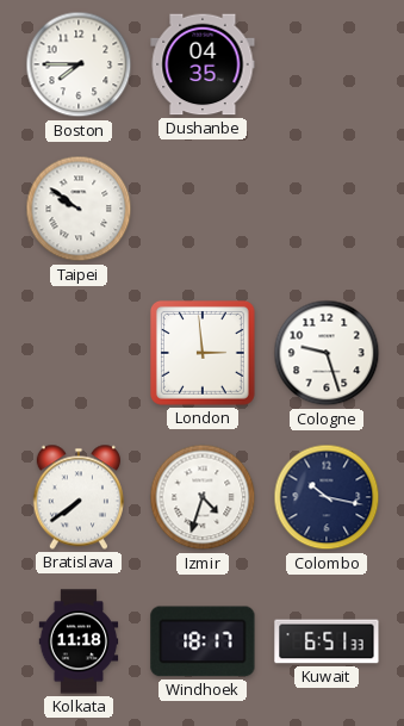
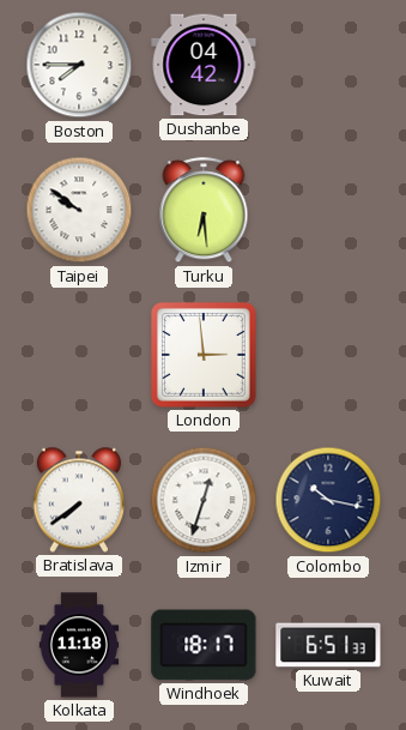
Dushanbe: 04:35 -> 04:42 (204, 65)
Turku: none -> 6:29 (204, 211)
Cologne: 9:27 -> none (327, 353)
Izmir: 4:33 -> 12:33 (204, 500)
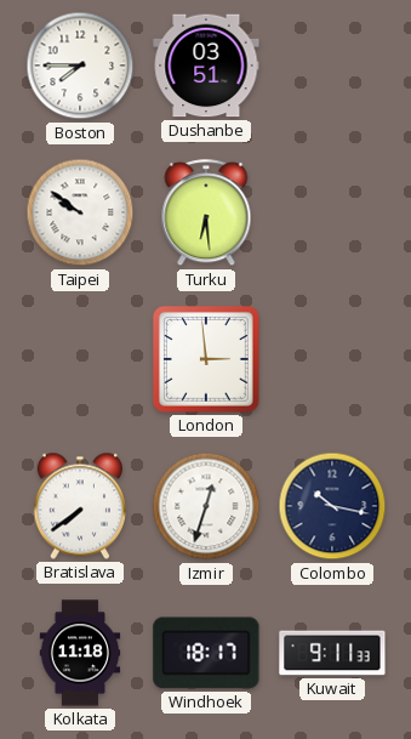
Dushanbe: 04:42 -> 03:51 (206, 66)
Kuwait: 6:51 -> 9:11 (332, 653)
